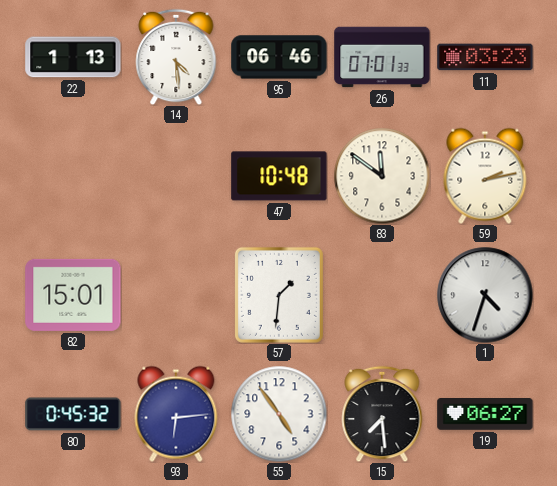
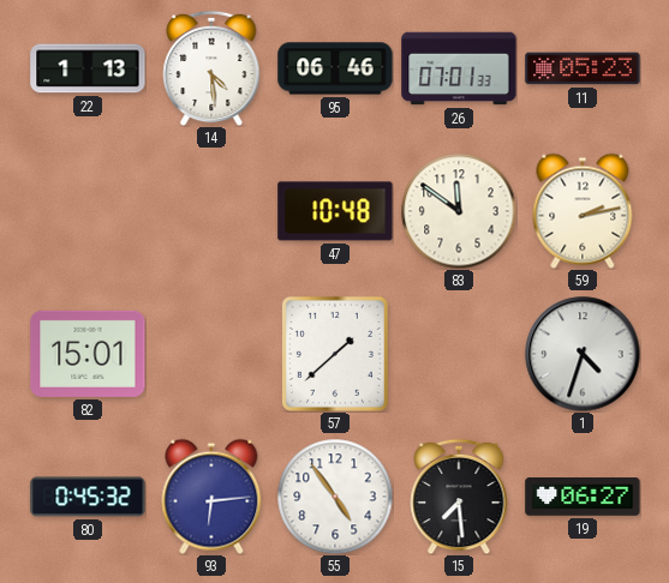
11: 03:23 -> 05:23 (583, 68)
57: 1:31 -> 1:38 (335, 354)
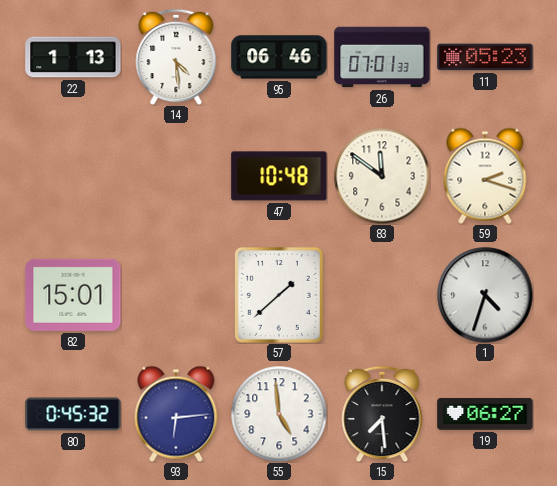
59: 2:13 -> 2:18 (485, 176)
55: 4:54 -> 4:59 (279, 414)
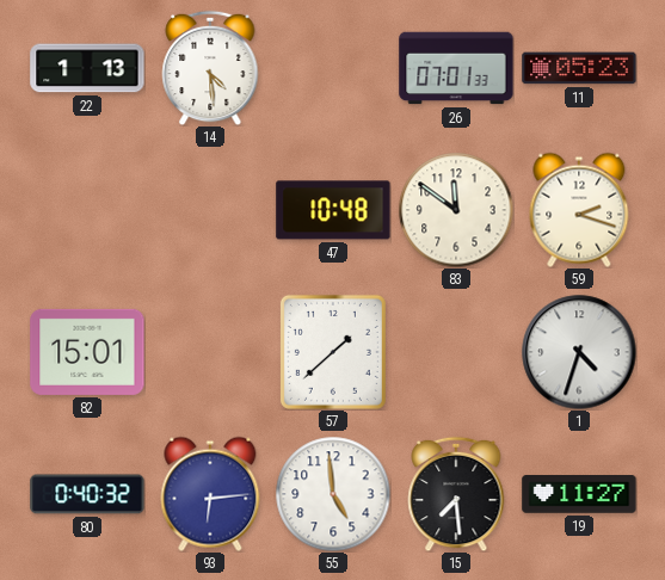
95: 06:46 -> none (279, 57)
80: 0:45 -> 0:40 (87, 494)
19: 06:27 -> 11:27 (579, 495)
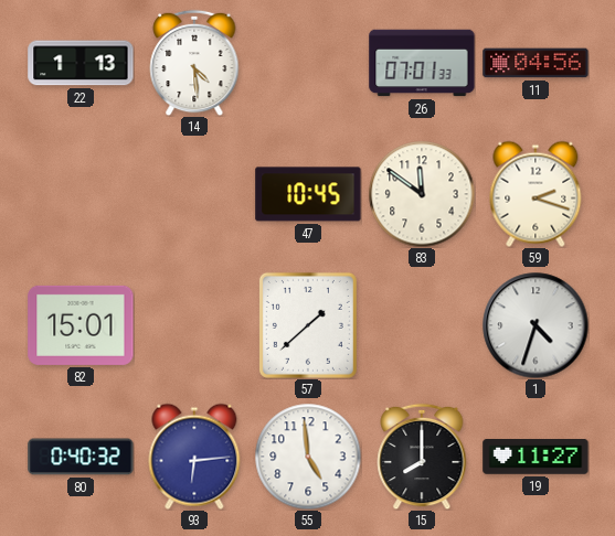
11: 05:23 -> 04:56 (536, 63)
47: 10:48 -> 10:45 (308, 194)
15: 7:29 -> 8:00 (422, 457)
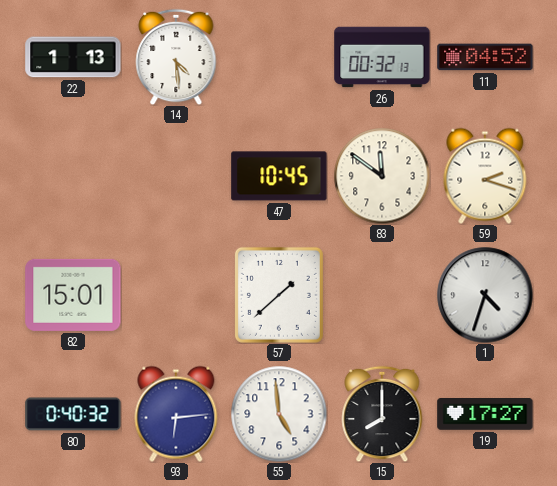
26: 07:01 -> 00:32 (382, 57)
11: 04:56 -> 04:52 (485, 57)
19: 11:27 -> 17:27 (485, 415)
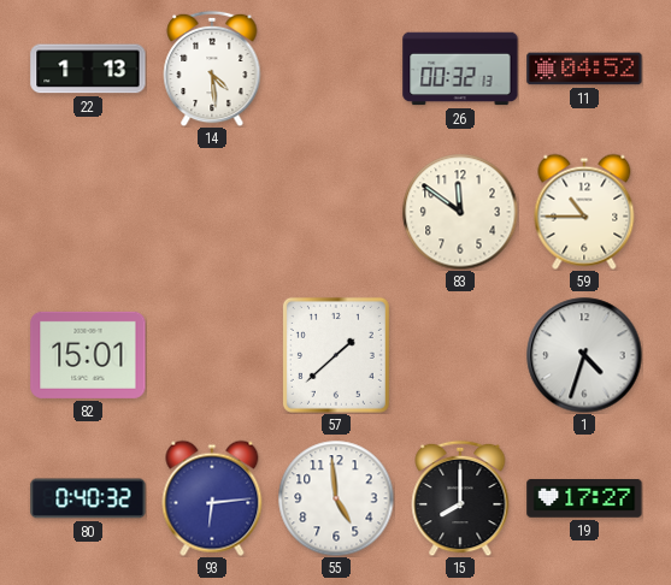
47: 10:45 -> none (279, 176)
59: 2:18 -> 10:45 (584, 212)
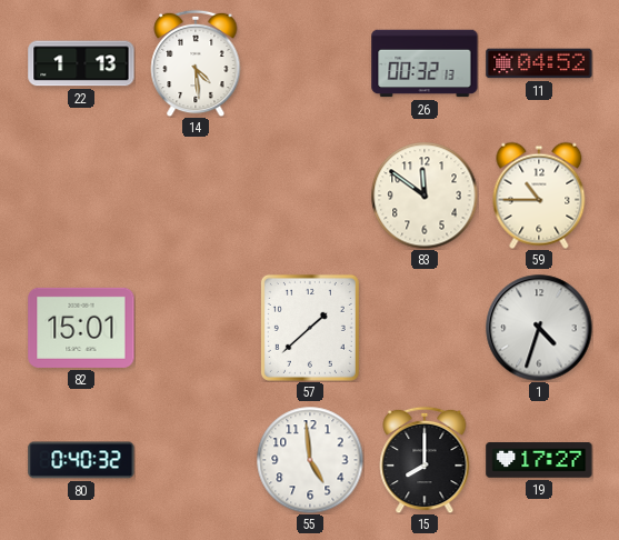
93: 6:14 -> none (212, 498)
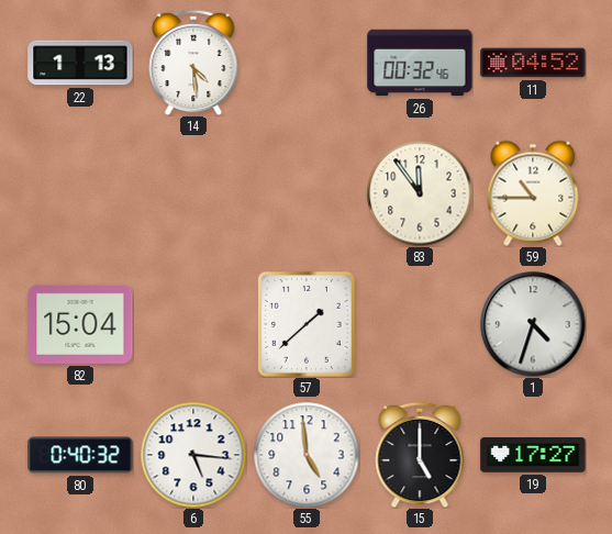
26: 00:32:13 -> 00:32:46 (420, 63)
83: 11:51 -> 11:54 (420, 193)
82: 15:01 -> 15:04 (80, 324)
6: none -> 5:16 (193, 455)
15: 8:00 -> 5:00 (420, 455)
